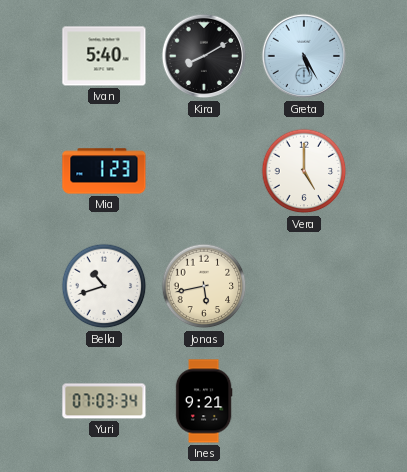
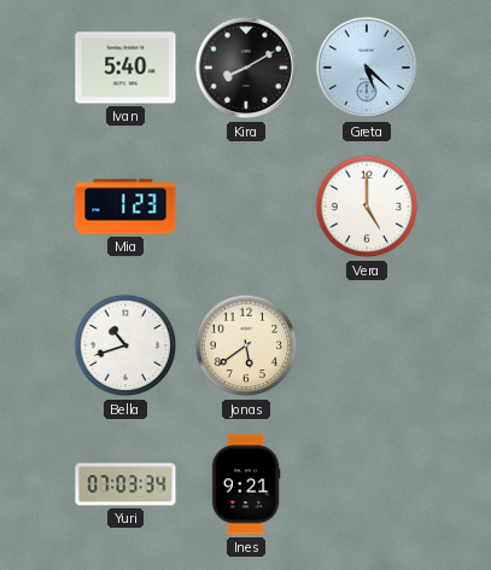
Greta: 5:25 -> 5:22 (367, 68)
Jonas: 5:43 -> 5:39 (246, 345)
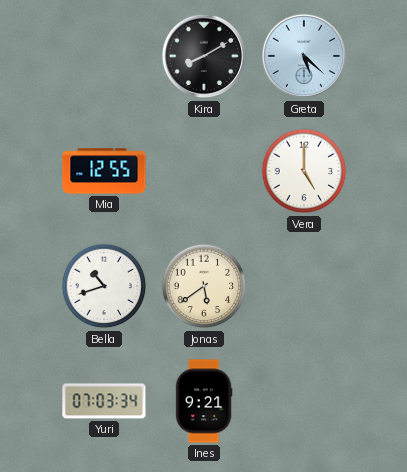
Ivan: 5:40 -> none (125, 68)
Mia: 1:23 -> 12:55 (104, 171)
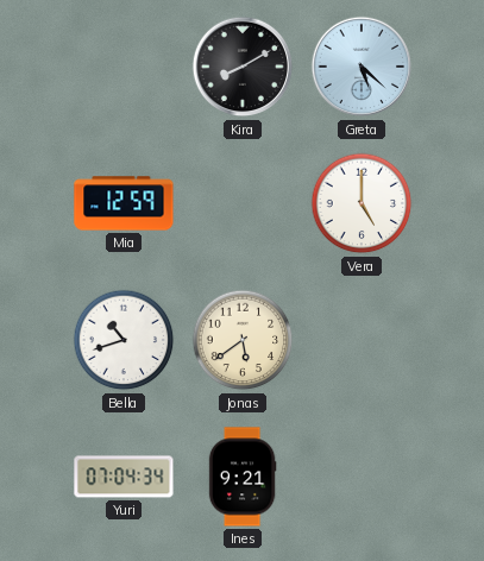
Mia: 12:55 -> 12:59 (124, 203)
Yuri: 07:03 -> 07:04 (124, 477)
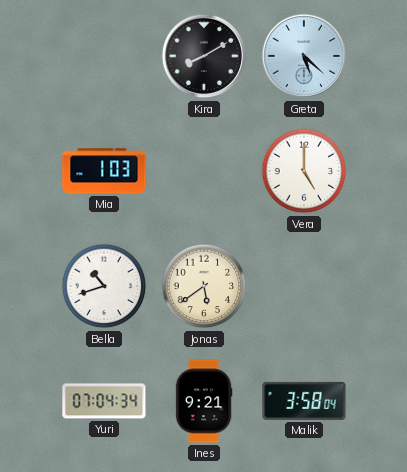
Mia: 12:59 -> 1:03 (104, 171)
Malik: none -> 3:58 (304, 401)
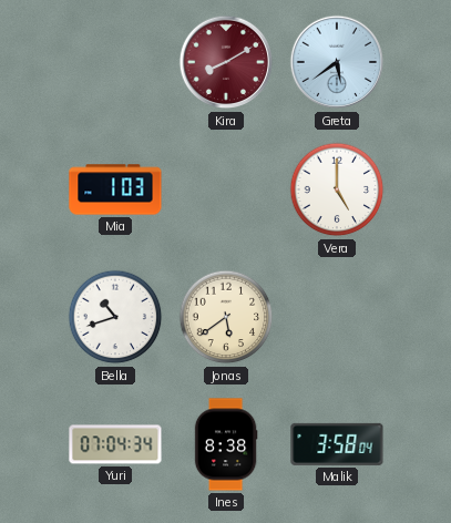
Kira dial: black -> burgundy (226, 62)
Greta: 5:22 -> 5:39 (337, 62)
Ines: 9:21 -> 8:38 (226, 444)
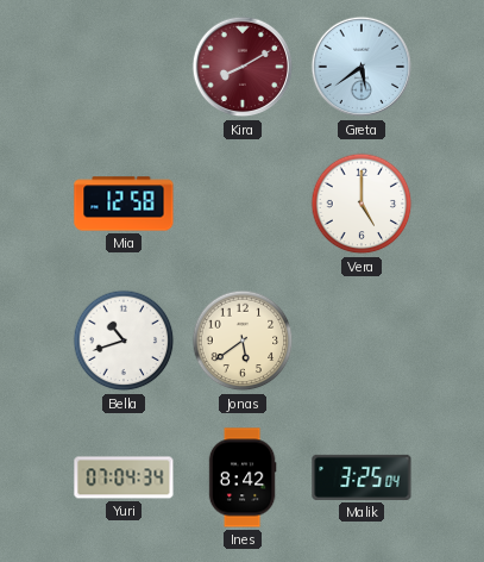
Mia: 1:03 -> 12:58 (124, 204)
Ines: 8:38 -> 8:42 (243, 477)
Malik: 3:58 -> 3:25 (362, 477)
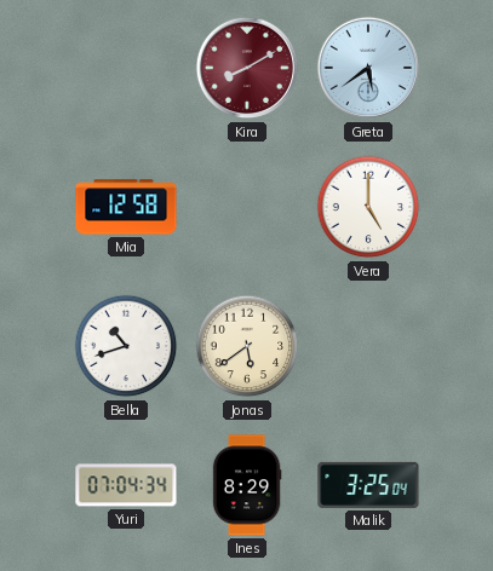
Ines: 8:42 -> 8:29 (247, 485)
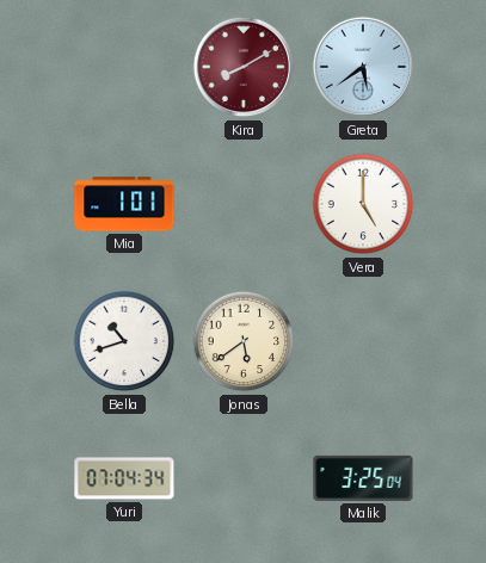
Mia: 12:58 -> 1:01 (124, 204)
Ines: 8:29 -> none (247, 485)
